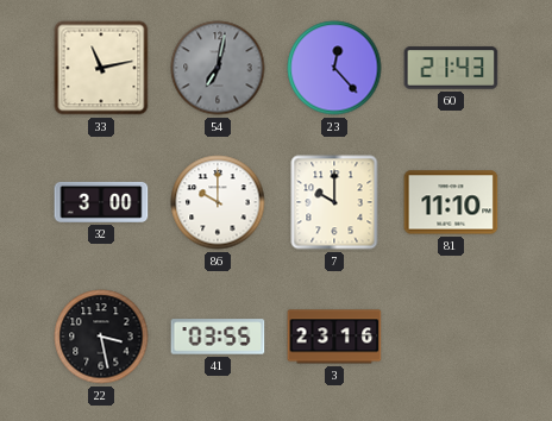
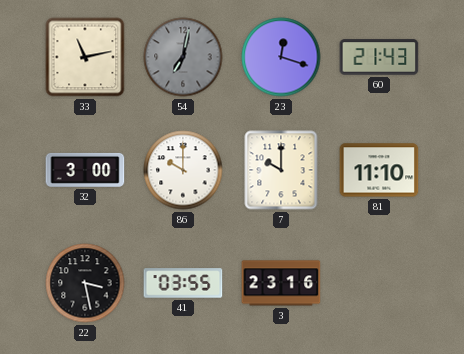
23: 12:23 -> 12:18 (281, 57)
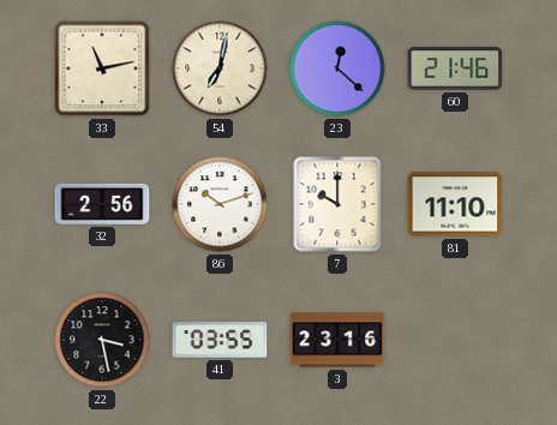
54 dial: grey -> cream (220, 68)
23: 12:18 -> 12:22 (337, 68)
60: 21:43 -> 21:46 (455, 68)
32: 3:00 -> 2:56 (102, 204)
86: 10:00 -> 10:12 (220, 204)
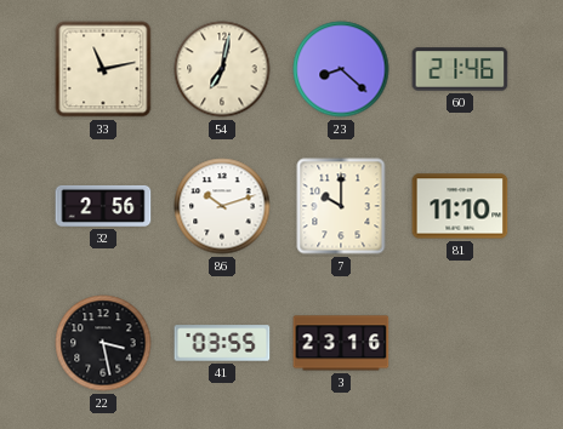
23: 12:22 -> 8:22 (341, 69)
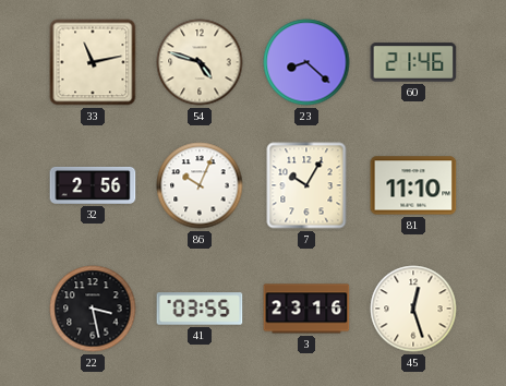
54: 7:02 -> 4:48 (200, 62)
86: 10:12 -> 10:04 (200, 185)
7: 10:00 -> 10:05 (306, 185)
45: none -> 12:27 (413, 309)
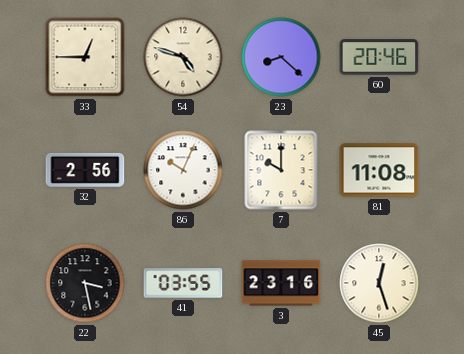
33: 11:13 -> 12:45 (85, 57)
60: 21:46 -> 20:46 (379, 57)
7: 10:05 -> 10:00 (281, 170)
81: 11:10 -> 11:08 (379, 170)
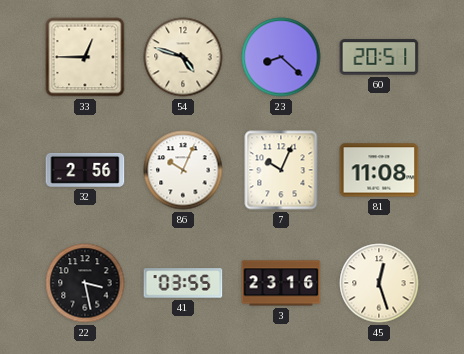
60: 20:46 -> 20:51 (379, 57)
7: 10:00 -> 10:04 (281, 170)
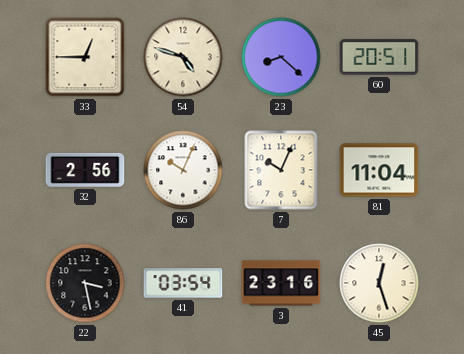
81: 11:08 -> 11:04 (379, 170)
41: 03:55 -> 03:54 (183, 283)
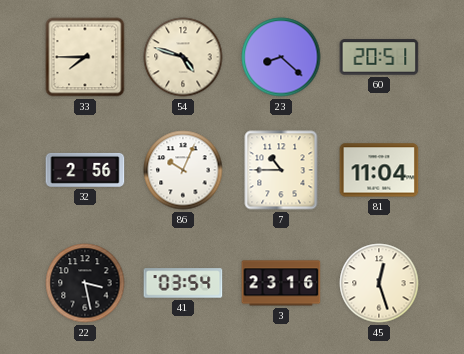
33: 12:45 -> 7:45 (85, 57)
7: 10:04 -> 10:45 (281, 170)
